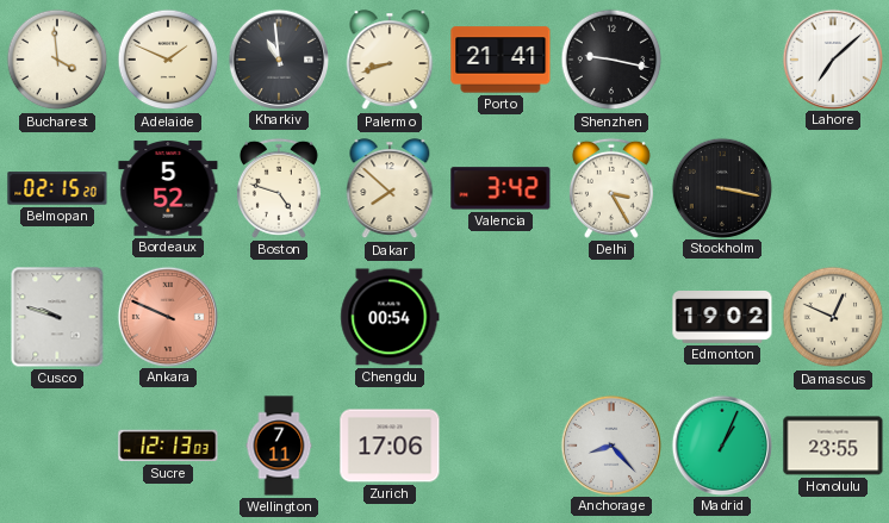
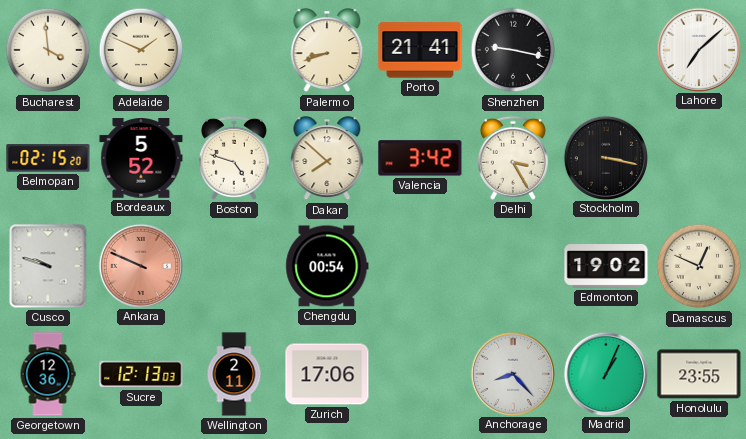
Kharkiv: 10:59 -> none (278, 58)
Georgetown: none -> 12:36 (48, 374)
Wellington: 7:11 -> 2:11 (234, 374)
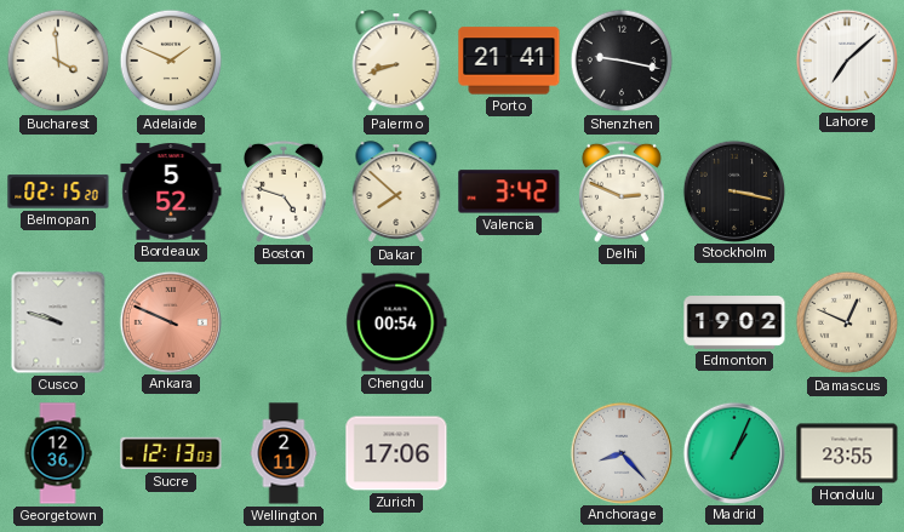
Delhi: 3:25 -> 2:49 (622, 191)
